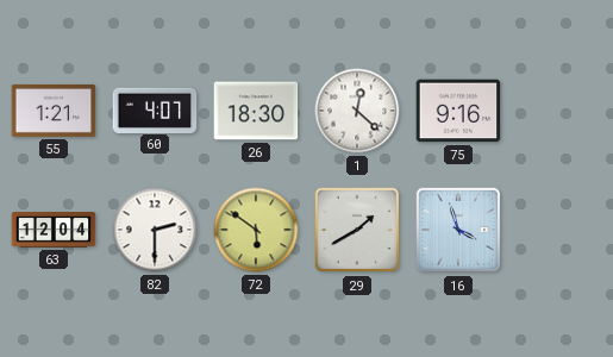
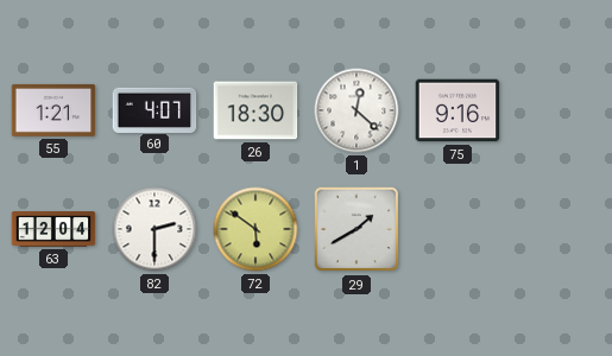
16: 3:57 -> none (458, 230)
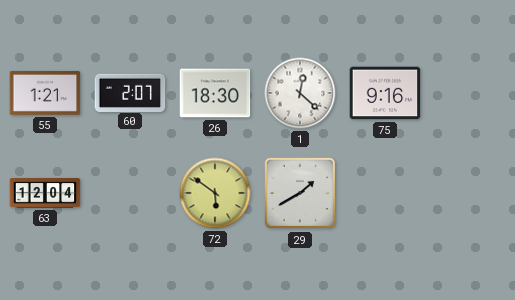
60: 4:07 -> 2:07 (130, 92)
82: 2:30 -> none (154, 229)
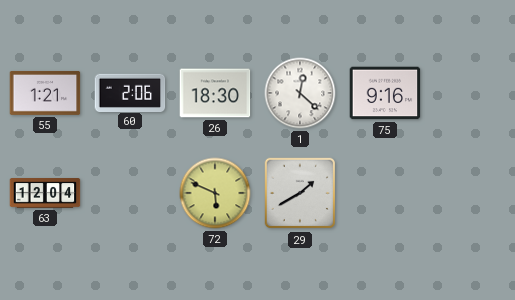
60: 2:07 -> 2:06 (130, 92)
72: 5:51 -> 5:49 (215, 193)
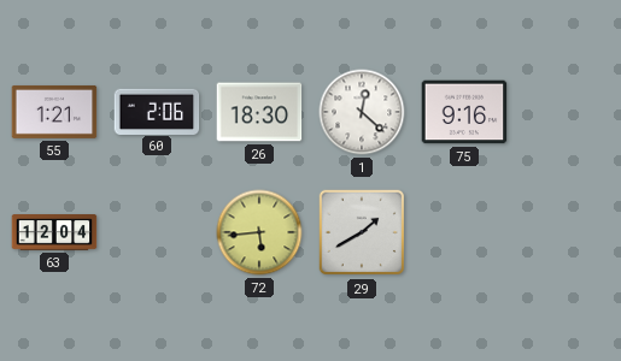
72: 5:49 -> 5:44 (259, 232)
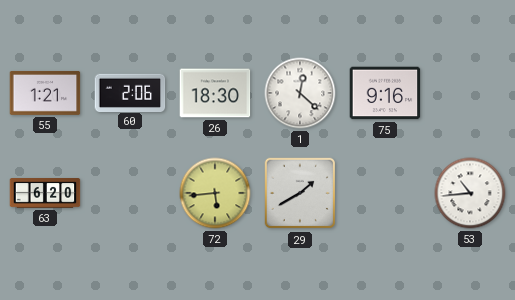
63: 12:04 -> 6:20 (45, 193)
53: none -> 10:44 (470, 193)
